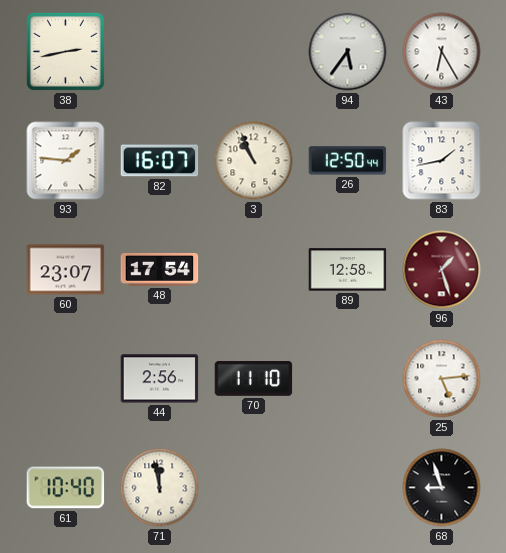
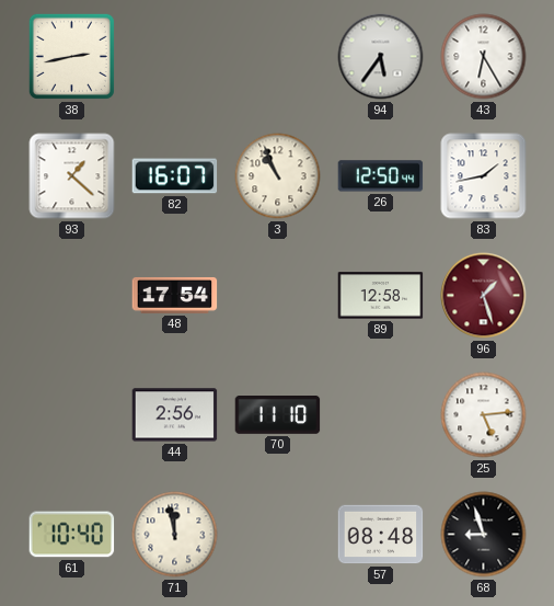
93: 1:46 -> 1:22 (72, 176)
60: 23:07 -> none (66, 270)
57: none -> 08:48 (381, 535)
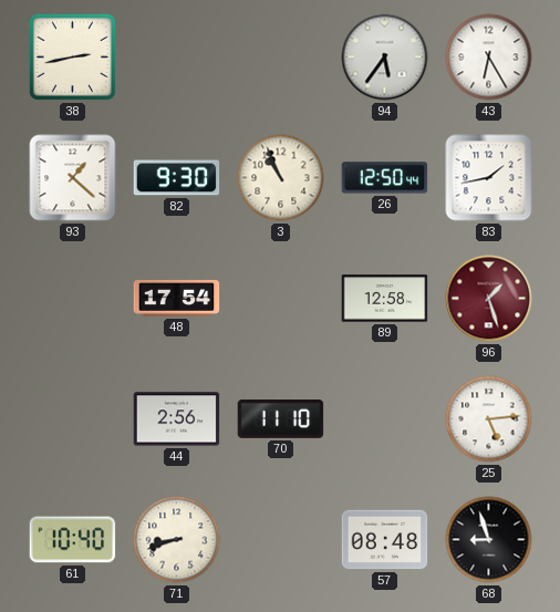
82: 16:07 -> 9:30 (177, 178)
71: 11:58 -> 8:42 (177, 540)
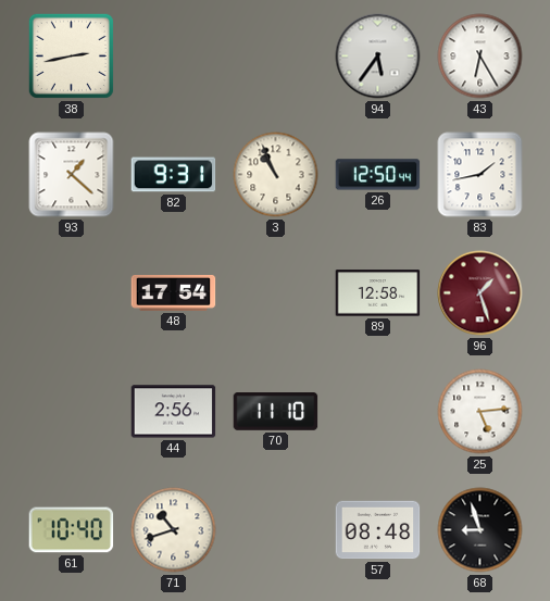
82: 9:30 -> 9:31 (174, 175)
71: 8:42 -> 10:42 (174, 530)
